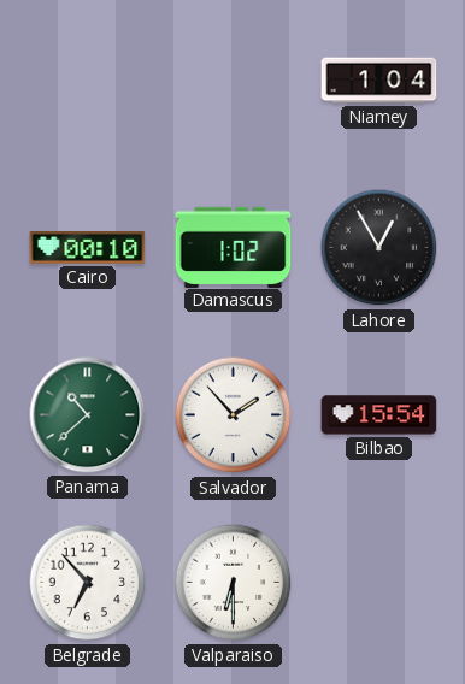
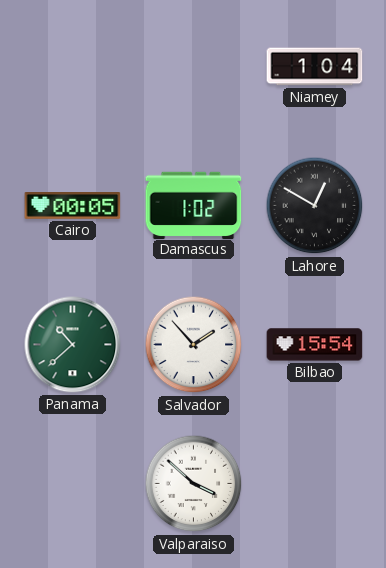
Cairo: 00:10 -> 00:05 (73, 206)
Lahore: 12:55 -> 12:50 (315, 206)
Belgrade: 6:53 -> none (88, 583)
Valparaiso: 6:30 -> 3:52 (194, 484)
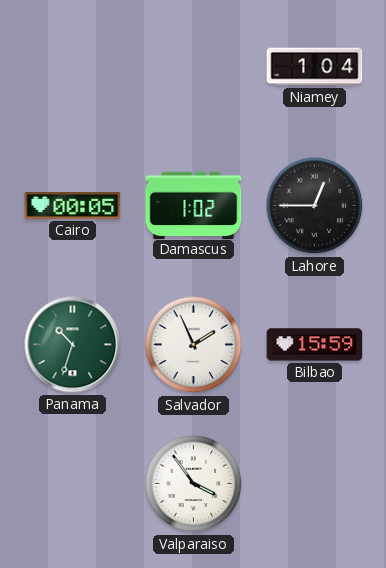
Lahore: 12:50 -> 12:45 (315, 206)
Panama: 10:38 -> 10:33 (73, 345)
Salvador: 1:53 -> 1:56 (194, 345)
Bilbao: 15:54 -> 15:59 (315, 345)
Valparaiso: 3:52 -> 3:54 (194, 484)
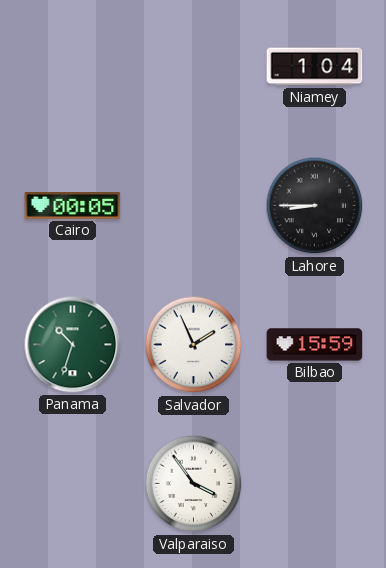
Damascus: 1:02 -> none (194, 205)
Lahore: 12:45 -> 8:45 (315, 206)
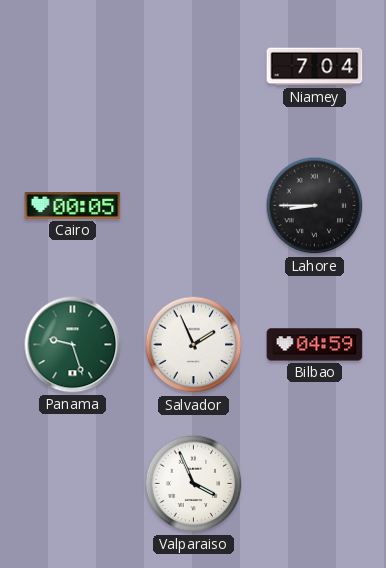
Niamey: 1:04 -> 7:04 (315, 67)
Panama: 10:33 -> 9:27 (73, 345)
Bilbao: 15:59 -> 04:59 (315, 345)
Valparaiso: 3:54 -> 3:56 (194, 484)
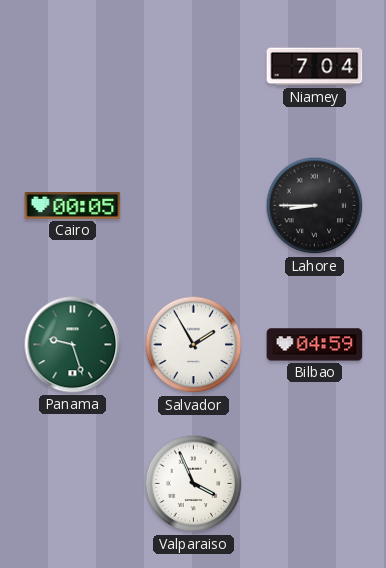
Salvador: 1:56 -> 1:55 (194, 345)
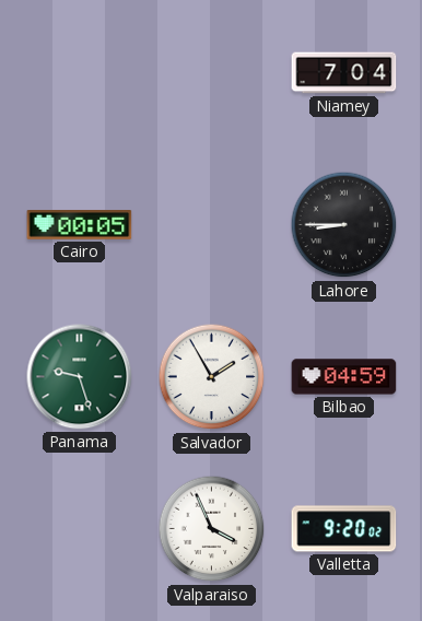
Valletta: none -> 9:20 (344, 529)
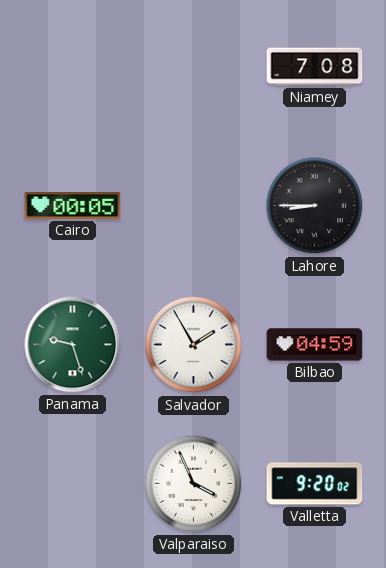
Niamey: 7:04 -> 7:08 (315, 67)
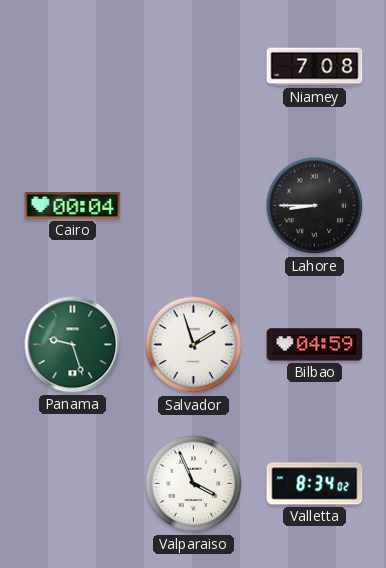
Cairo: 00:05 -> 00:04 (73, 206)
Salvador: 1:55 -> 1:57 (194, 345)
Valletta: 9:20 -> 8:34 (315, 484)
